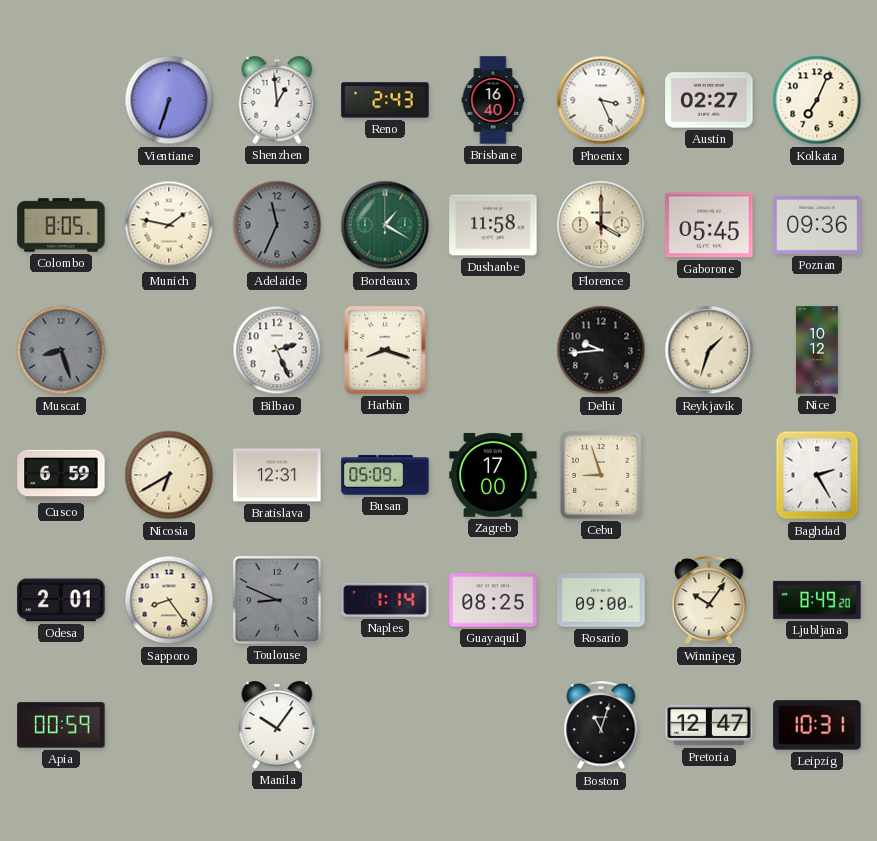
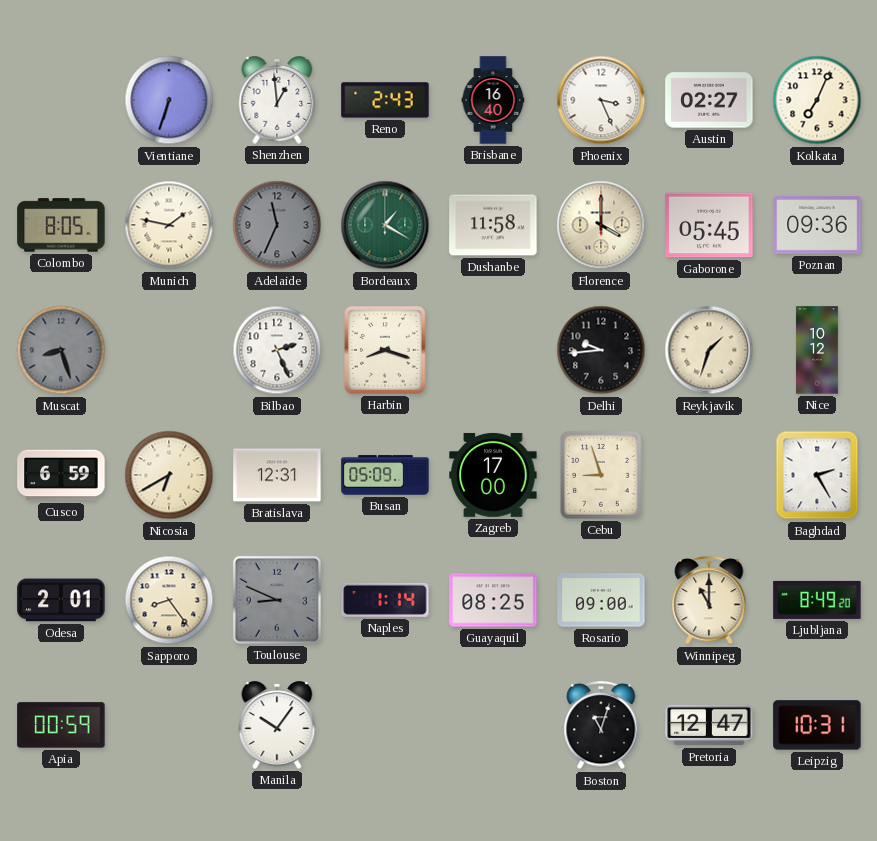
Winnipeg: 10:06 -> 11:00 (709, 601)
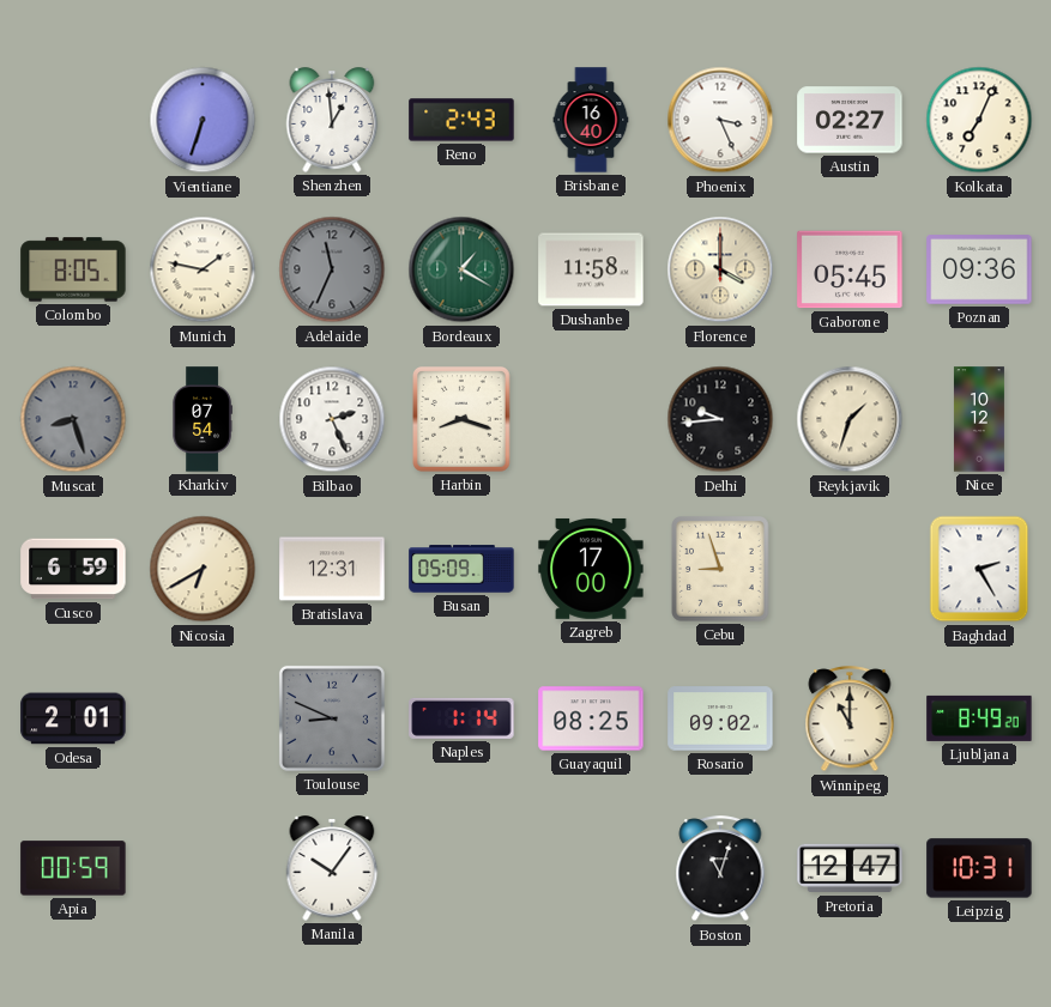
Kharkiv: none -> 07:54 (203, 419)
Sapporo: 8:24 -> none (169, 600)
Rosario: 09:00 -> 09:02 (720, 718)
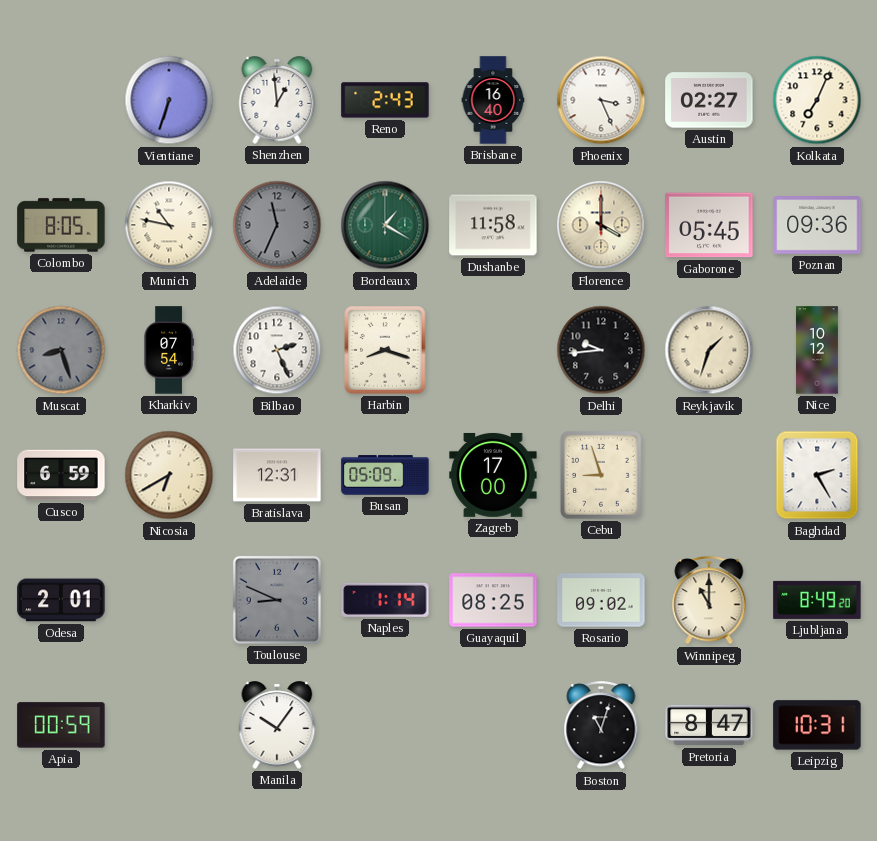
Munich: 1:47 -> 10:47 (169, 225)
Pretoria: 12:47 -> 8:47 (709, 725)
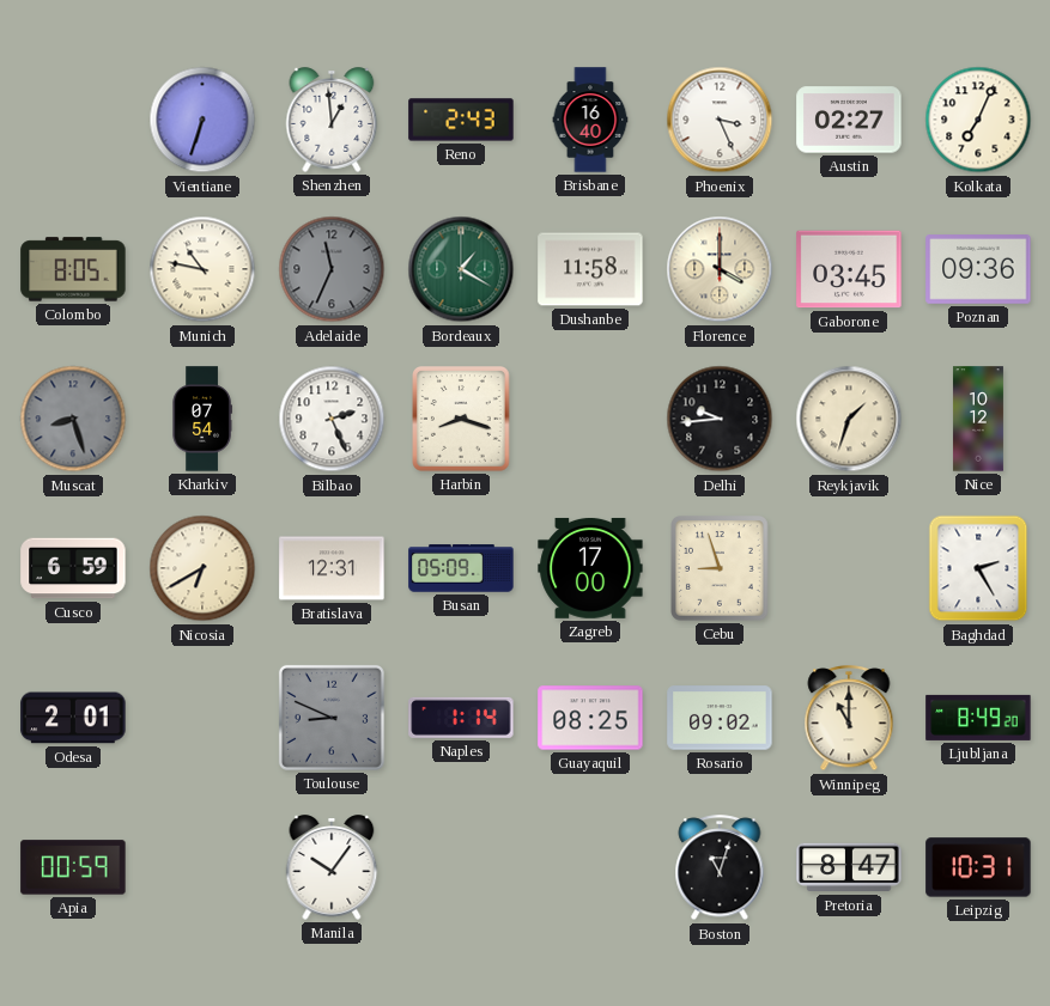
Gaborone: 05:45 -> 03:45 (849, 269)
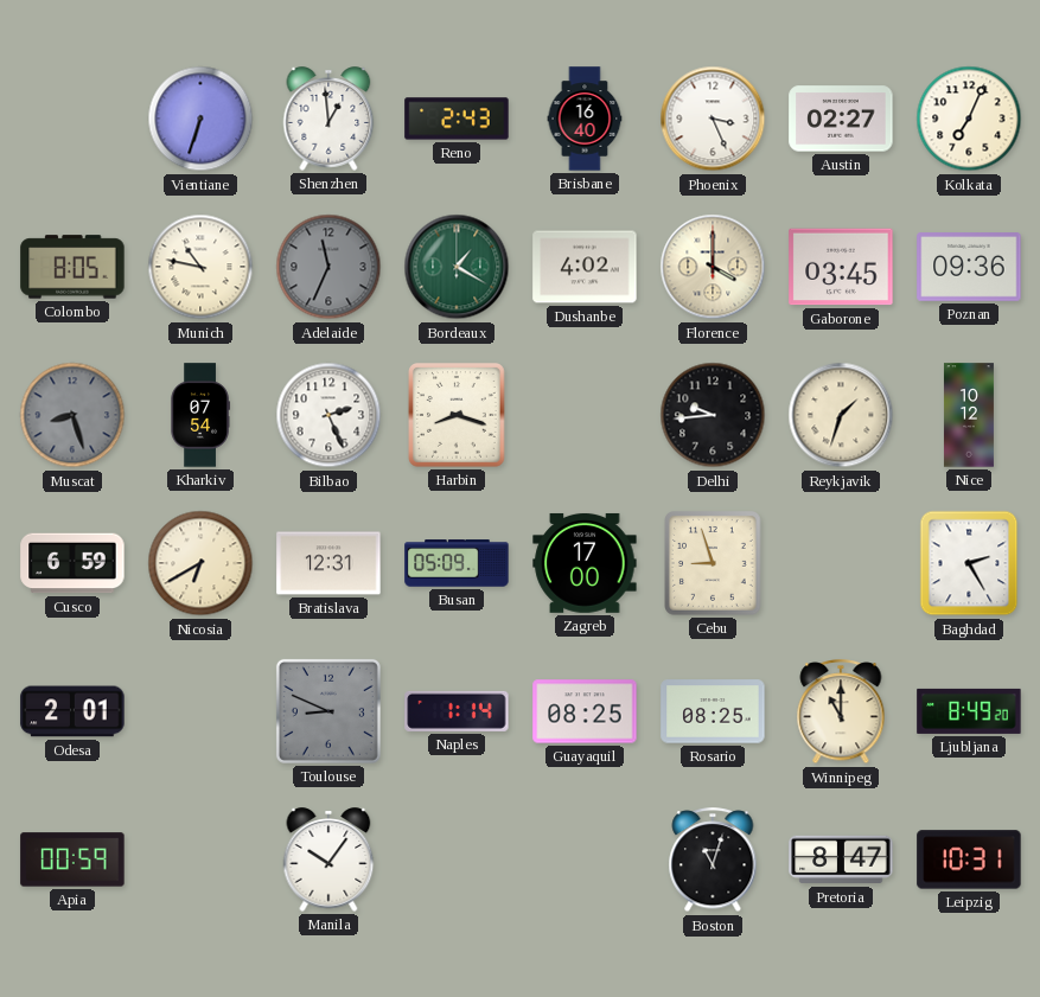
Dushanbe: 11:58 -> 4:02 (585, 267)
Rosario: 09:02 -> 08:25 (713, 711)
